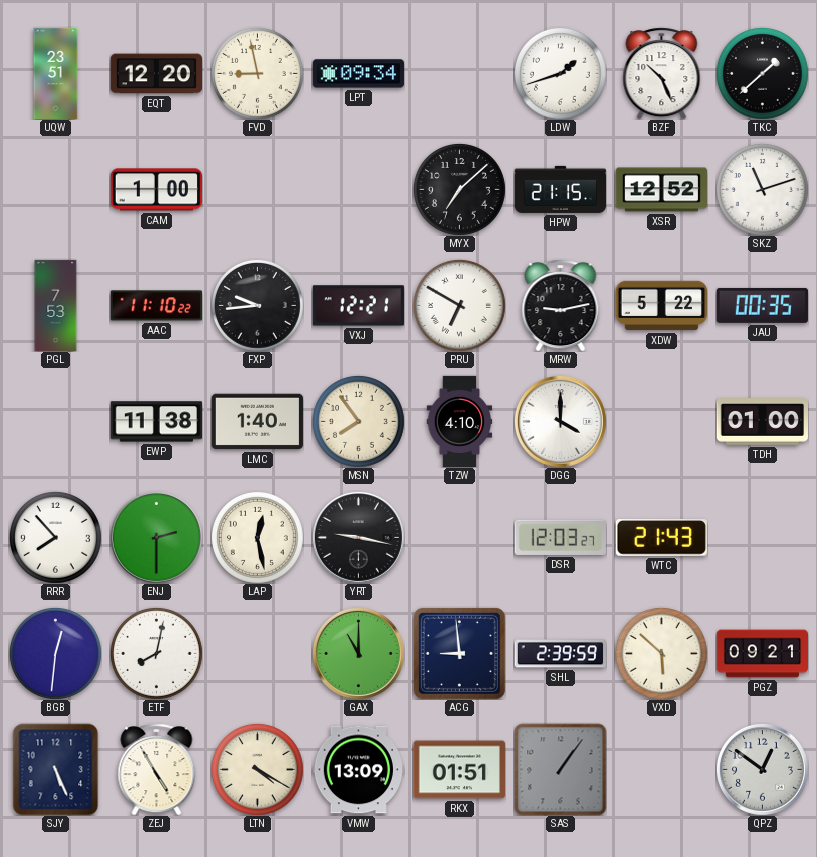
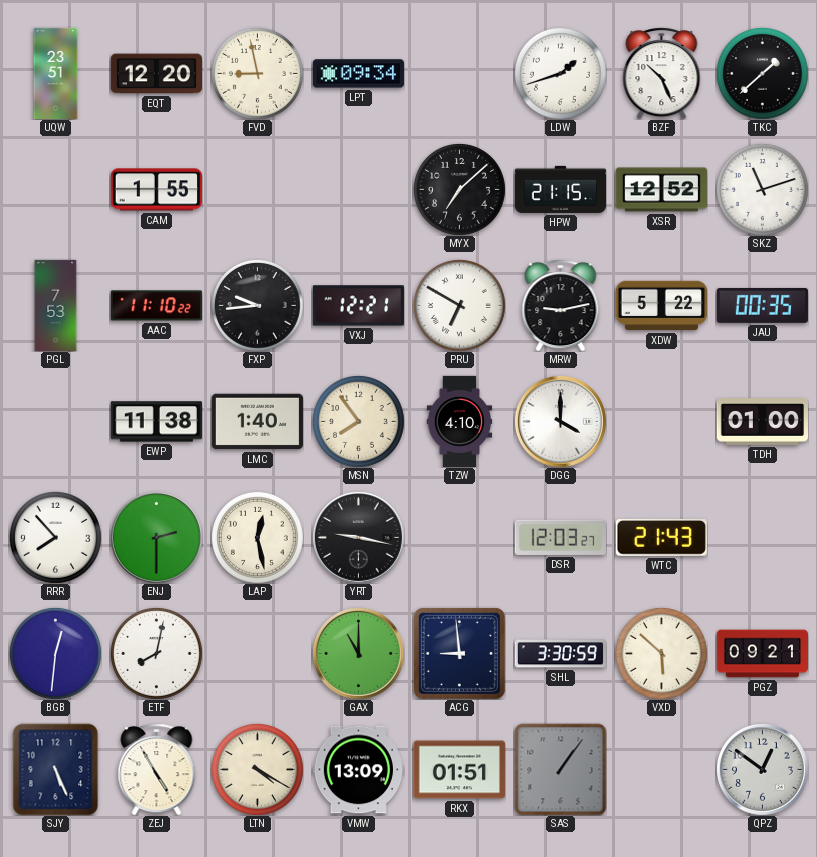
CAM: 1:00 -> 1:55 (156, 190)
SHL: 2:39 -> 3:30 (560, 654)
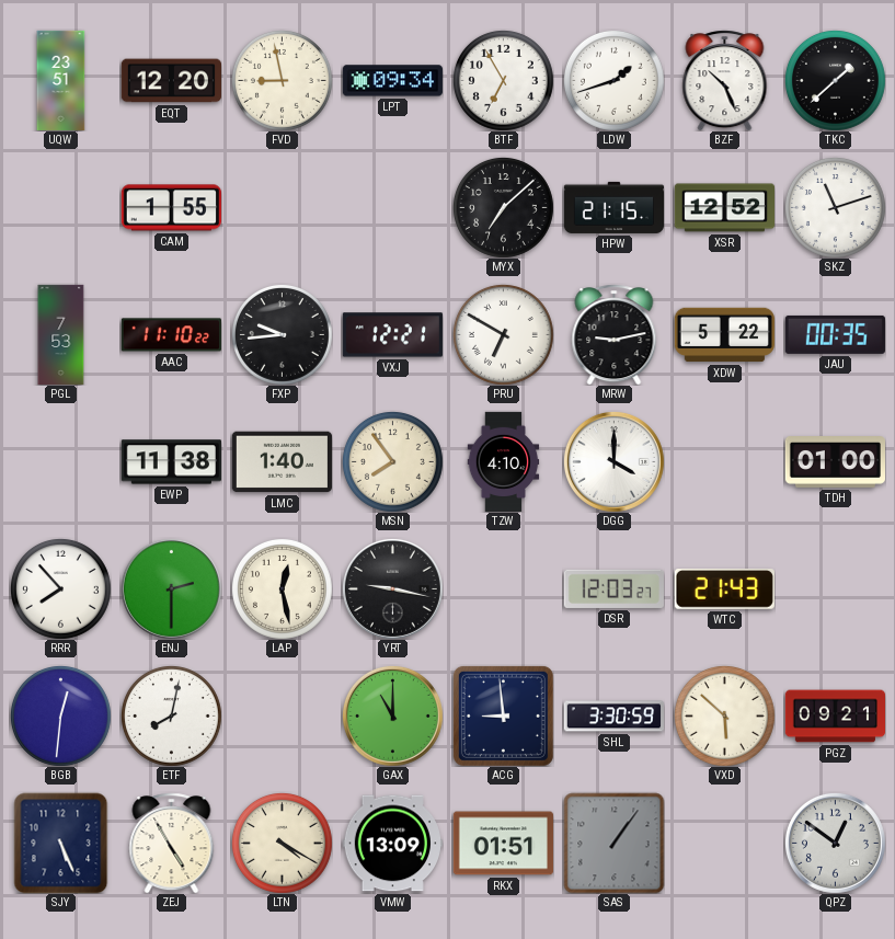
BTF: none -> 6:55 (503, 80)
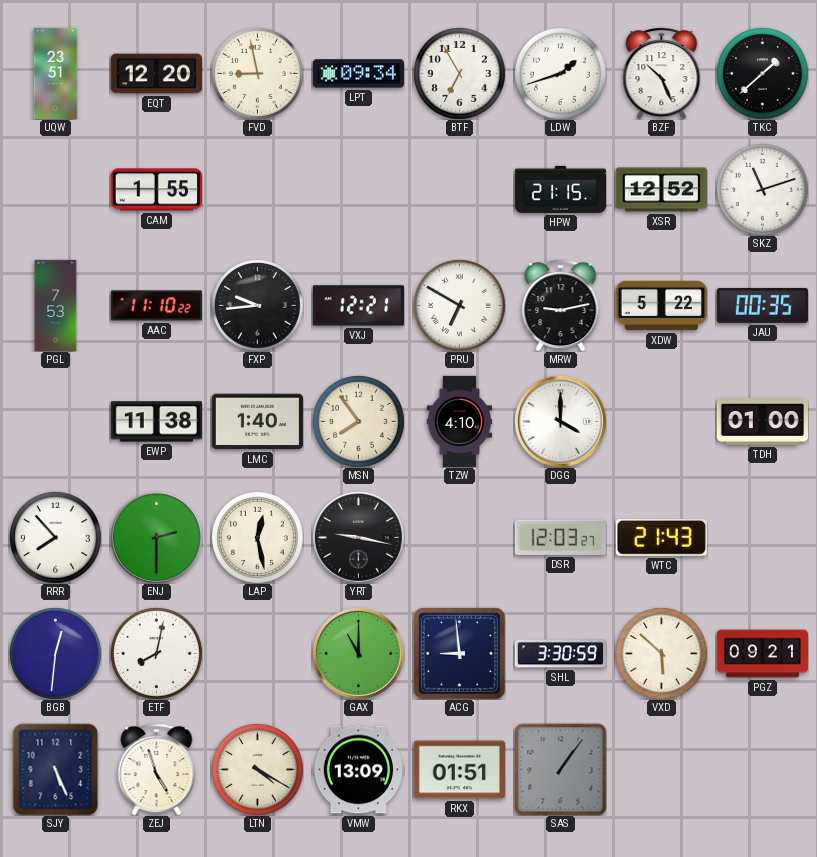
MYX: 7:08 -> none (503, 207)
ZEJ: 4:55 -> 4:57 (157, 769)
QPZ: 12:51 -> none (835, 843)
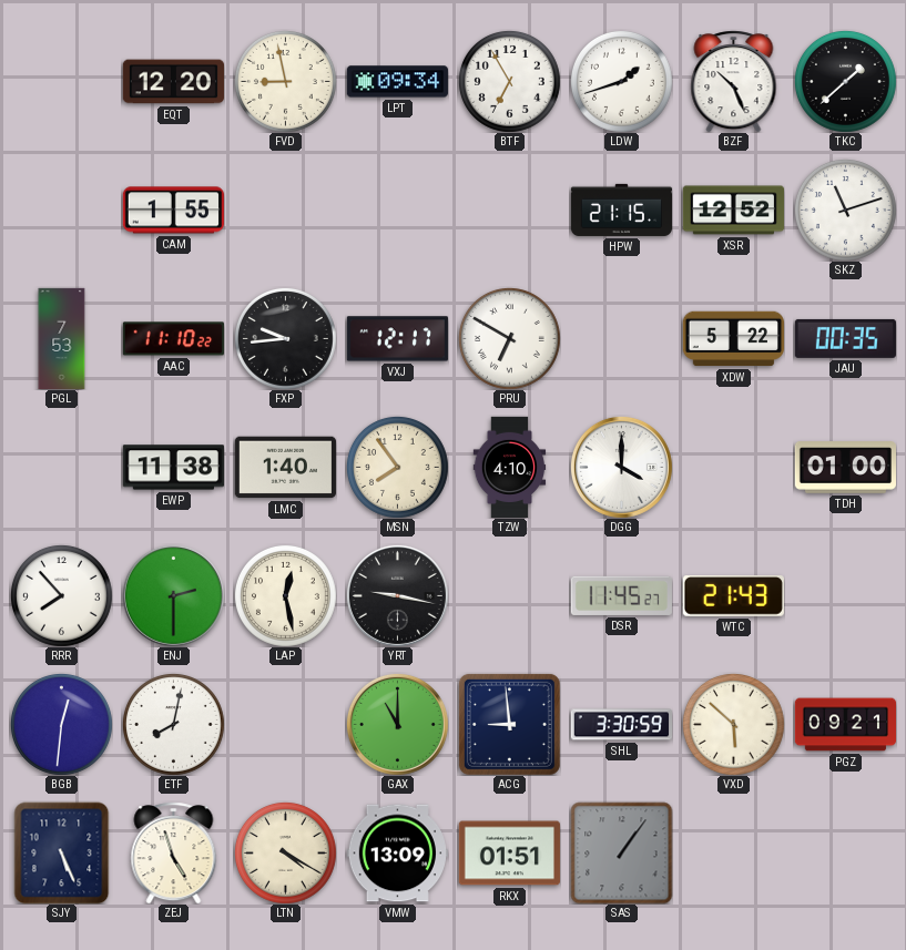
UQW: 23:51 -> none (56, 73)
VXJ: 12:21 -> 12:17 (397, 339)
MRW: 9:13 -> none (561, 305)
DSR: 12:03 -> 11:45 (621, 595)
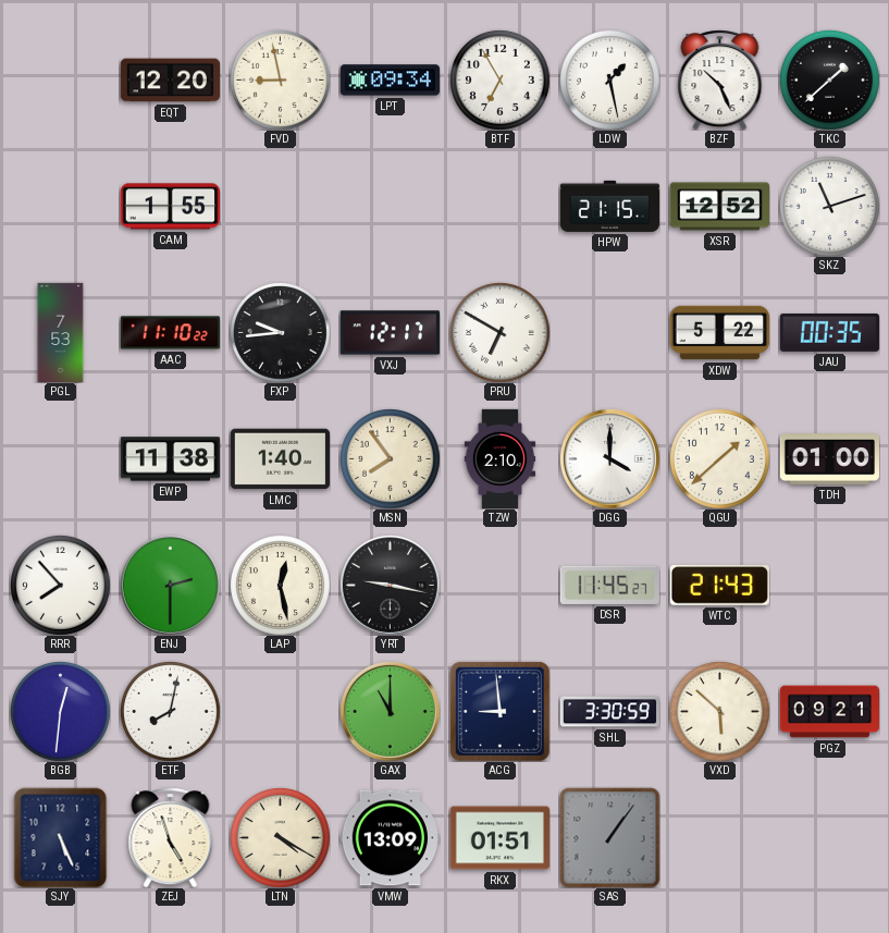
LDW: 1:42 -> 1:28 (609, 79)
TZW: 4:10 -> 2:10 (501, 458)
QGU: none -> 1:38 (719, 458)
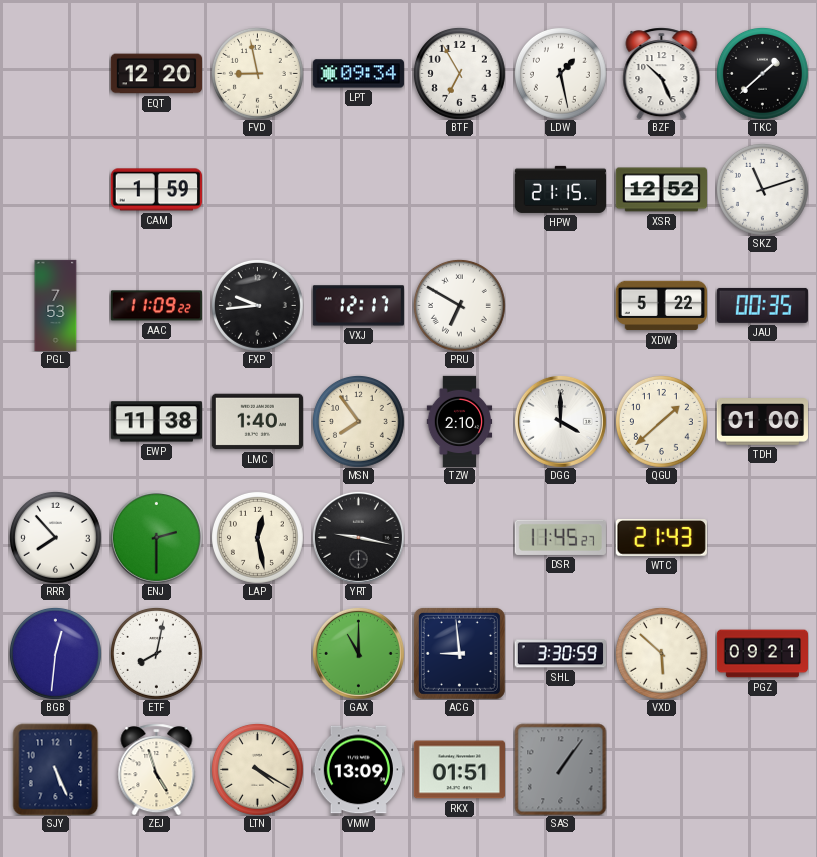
CAM: 1:55 -> 1:59 (156, 190)
AAC: 11:10 -> 11:09 (156, 306)
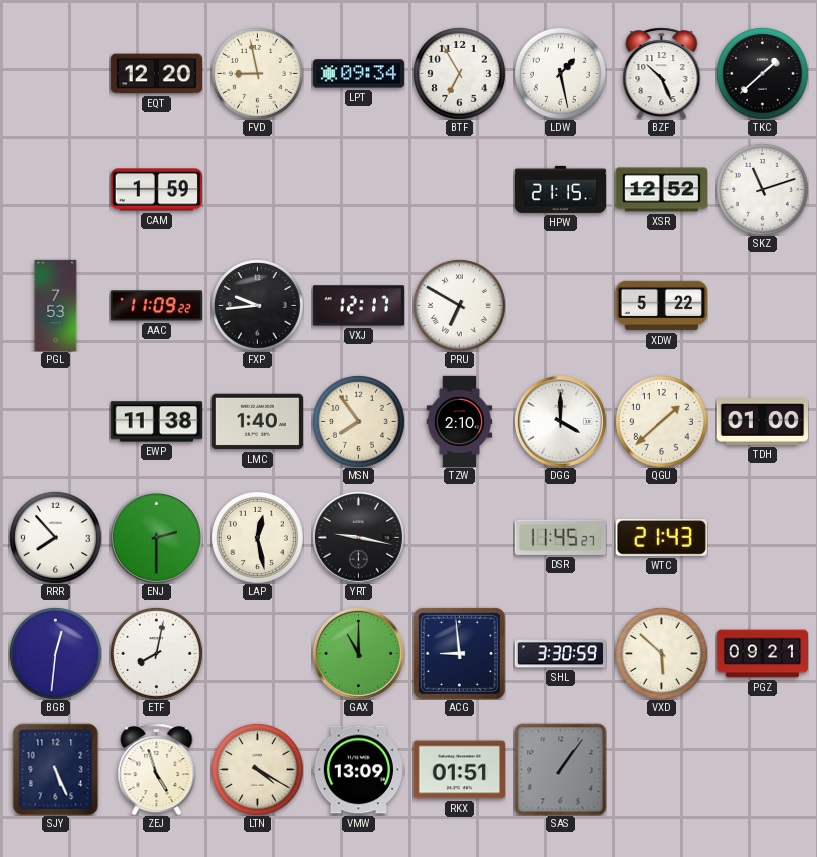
JAU: 00:35 -> none (762, 305)
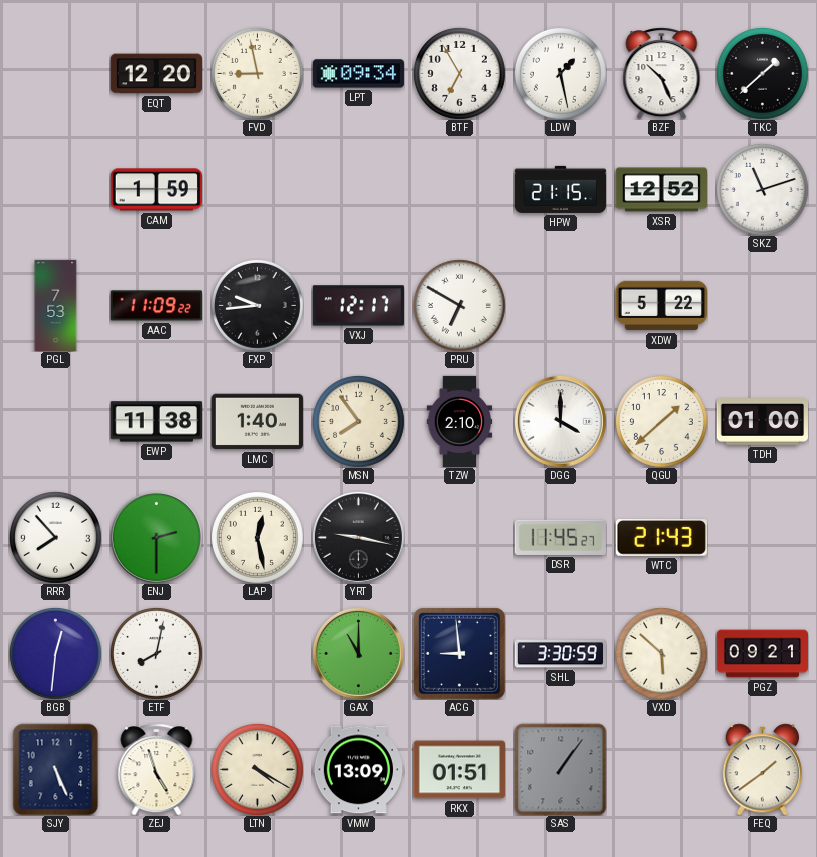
FEQ: none -> 1:39 (762, 769)
